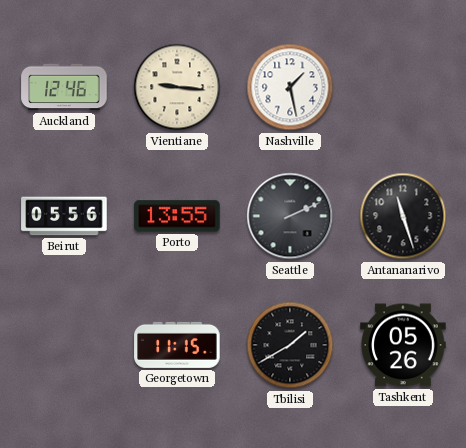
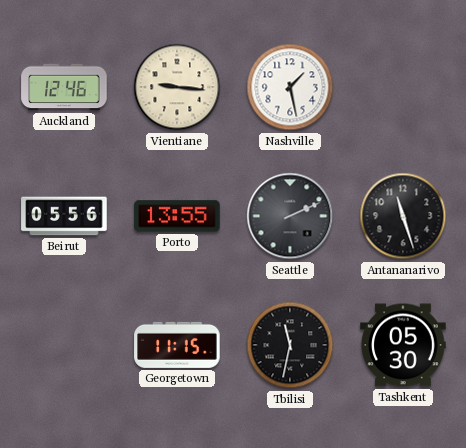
Tbilisi: 1:40 -> 11:32 (290, 345)
Tashkent: 05:26 -> 05:30 (403, 345)
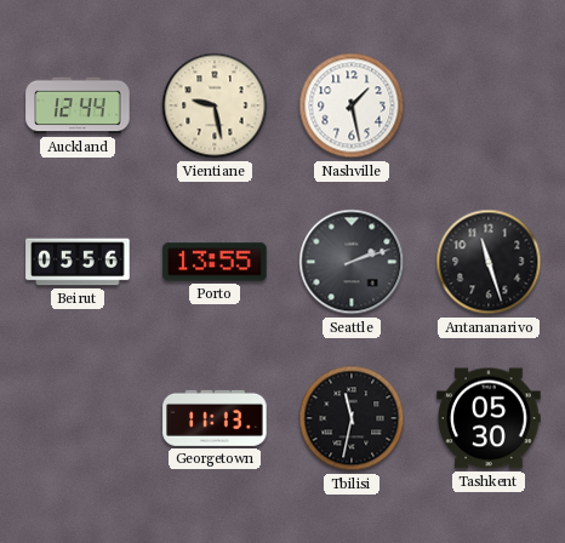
Auckland: 12:46 -> 12:44 (78, 105)
Vientiane: 9:16 -> 9:28 (215, 105)
Seattle: 2:11 -> 2:12 (352, 262)
Georgetown: 11:15 -> 11:13 (215, 418)
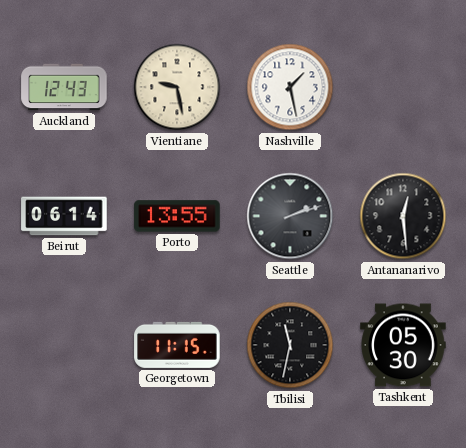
Auckland: 12:44 -> 12:43 (64, 87)
Beirut: 05:56 -> 06:14 (64, 216)
Antananarivo: 11:27 -> 12:29 (403, 216)
Georgetown: 11:13 -> 11:15 (177, 345)
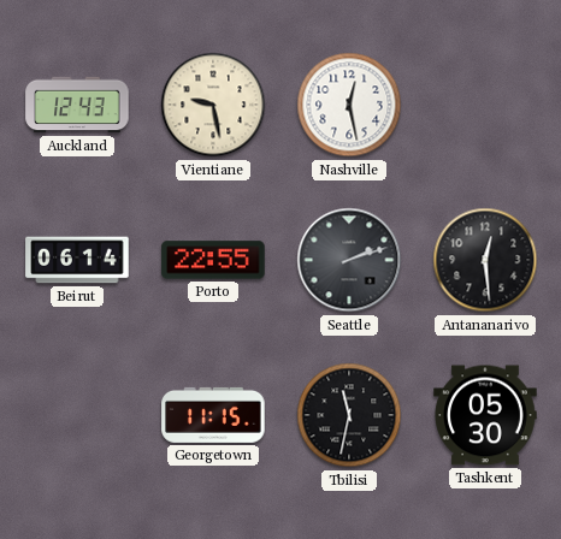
Nashville: 1:28 -> 12:28 (349, 105)
Porto: 13:55 -> 22:55 (213, 260)
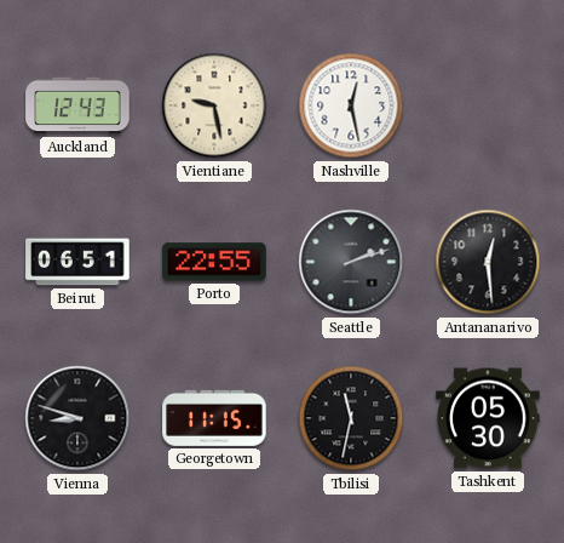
Beirut: 06:14 -> 06:51 (77, 262)
Vienna: none -> 8:48 (77, 418)
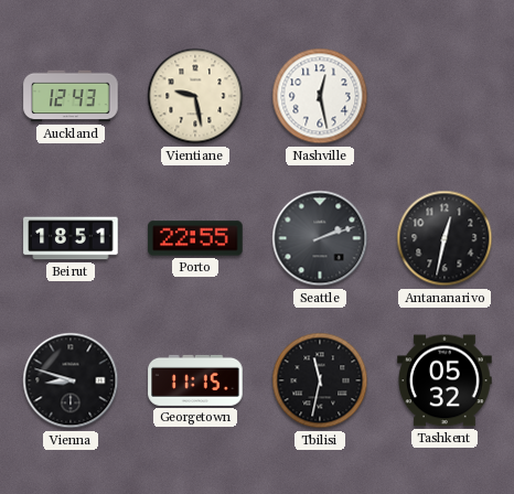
Beirut: 06:51 -> 18:51 (71, 238)
Antananarivo: 12:29 -> 12:32 (445, 238)
Tashkent: 05:30 -> 05:32 (445, 380)
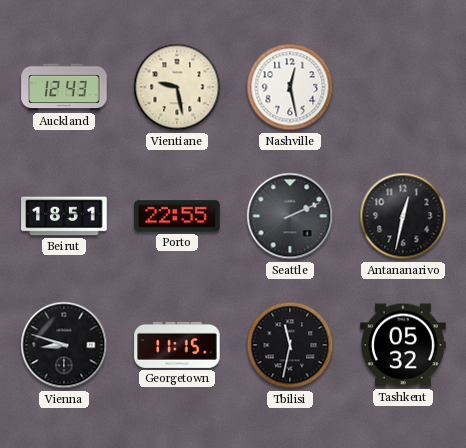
Seattle: 2:12 -> 2:11 (290, 216)
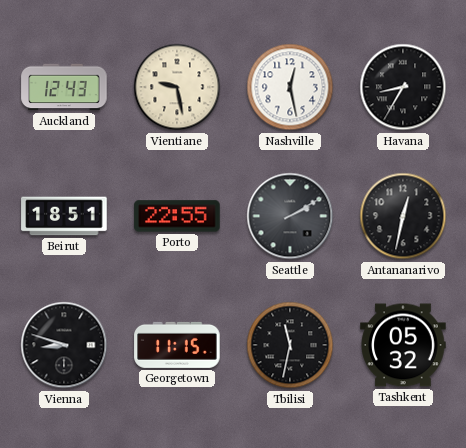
Havana: none -> 8:35 (403, 87)
Seattle: 2:11 -> 2:10 (290, 216)
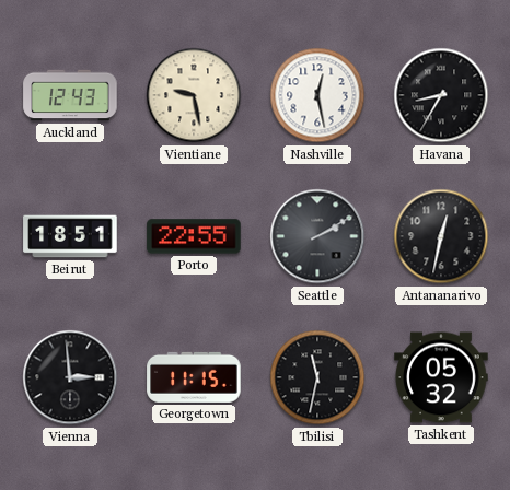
Vienna: 8:48 -> 2:59 (70, 377)
